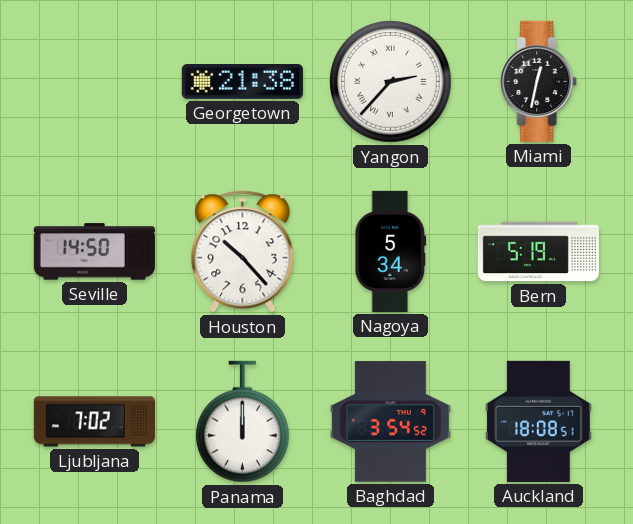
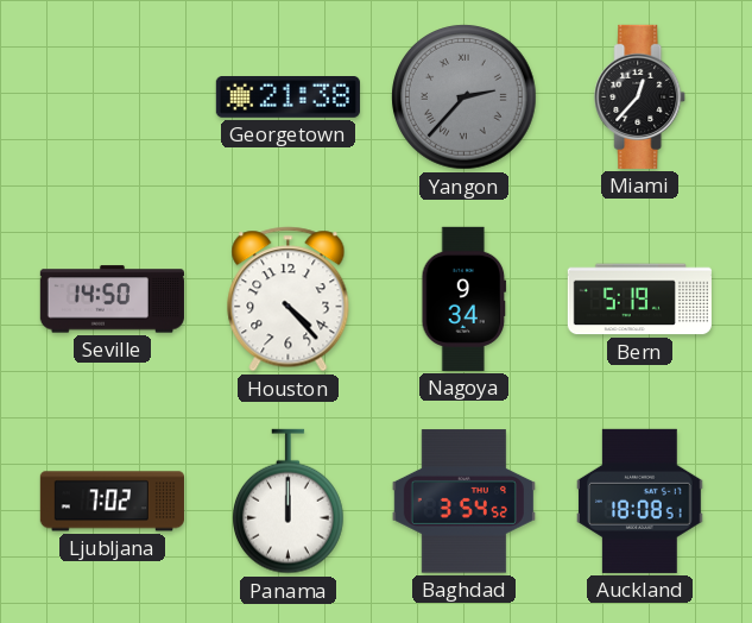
Yangon dial: white -> grey (465, 97)
Miami: 12:32 -> 12:37 (640, 96)
Houston: 10:23 -> 4:23 (289, 300)
Nagoya: 5:34 -> 9:34 (465, 298)
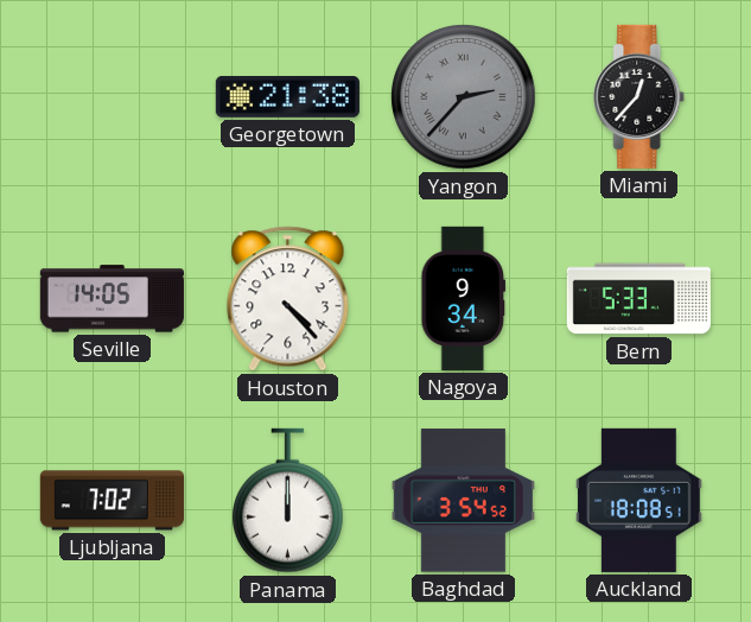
Seville: 14:50 -> 14:05 (112, 299)
Bern: 5:19 -> 5:33 (638, 299)
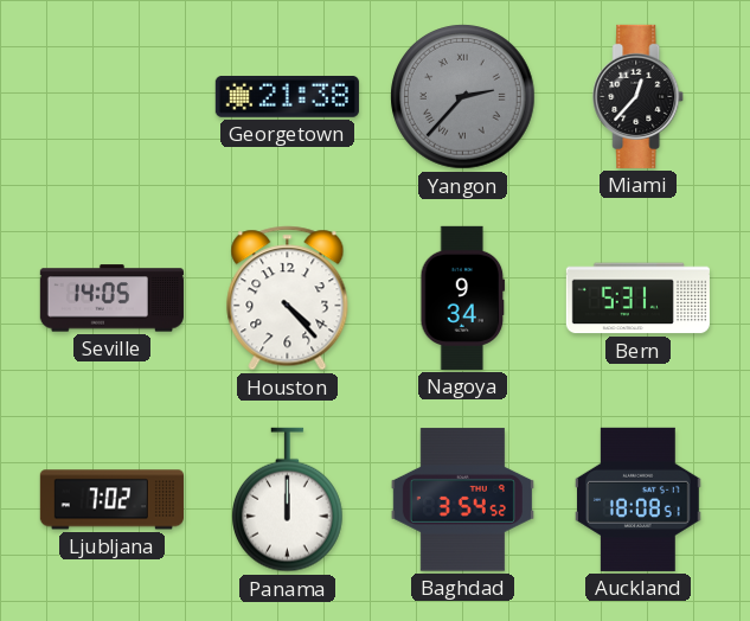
Bern: 5:33 -> 5:31 (637, 299)
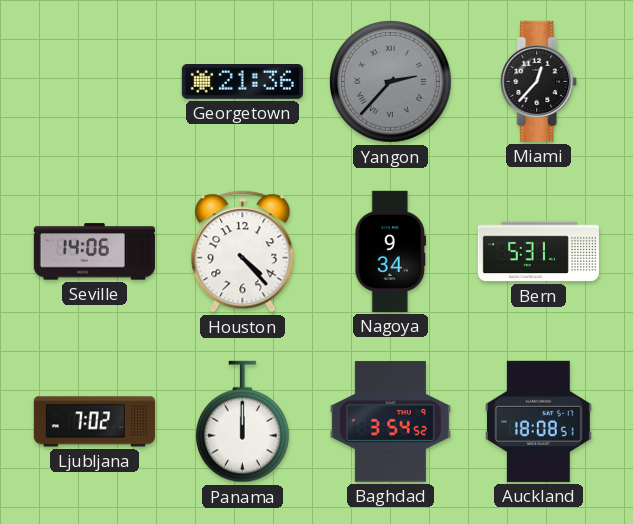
Georgetown: 21:38 -> 21:36 (242, 82)
Seville: 14:05 -> 14:06 (94, 252)
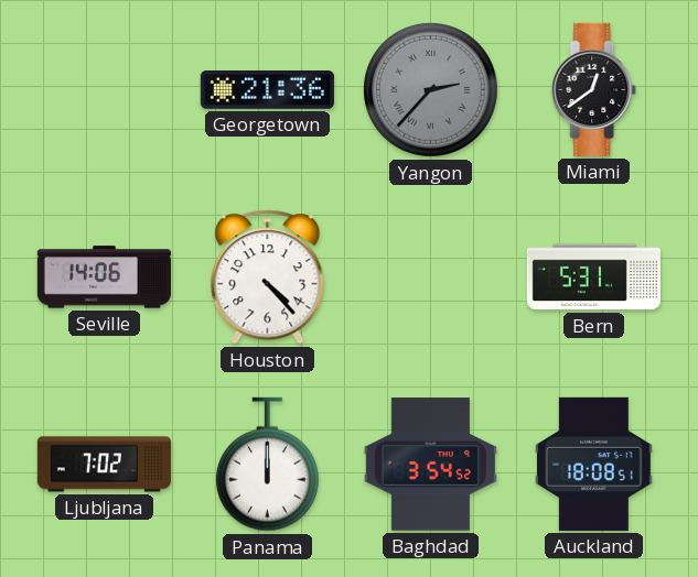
Miami: 12:37 -> 12:39 (594, 89)
Nagoya: 9:34 -> none (391, 251)
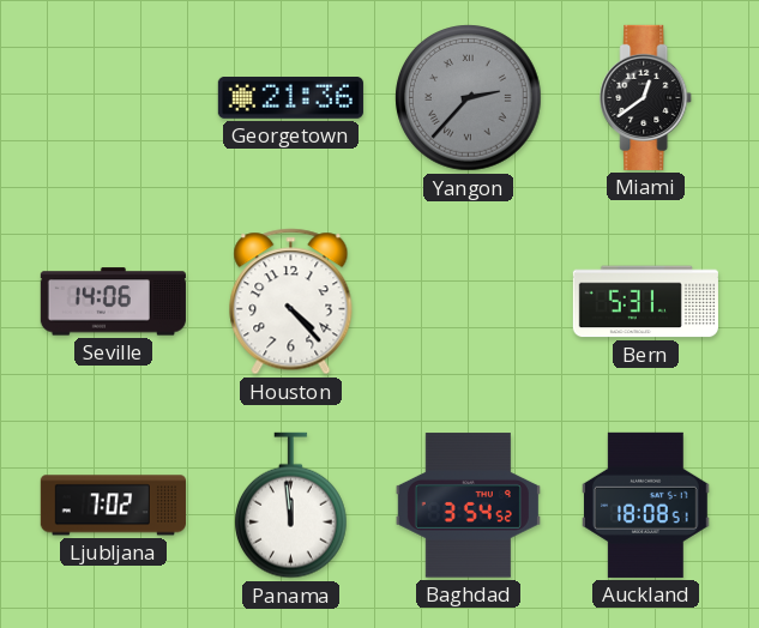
Panama: 12:00 -> 11:59 (291, 506)
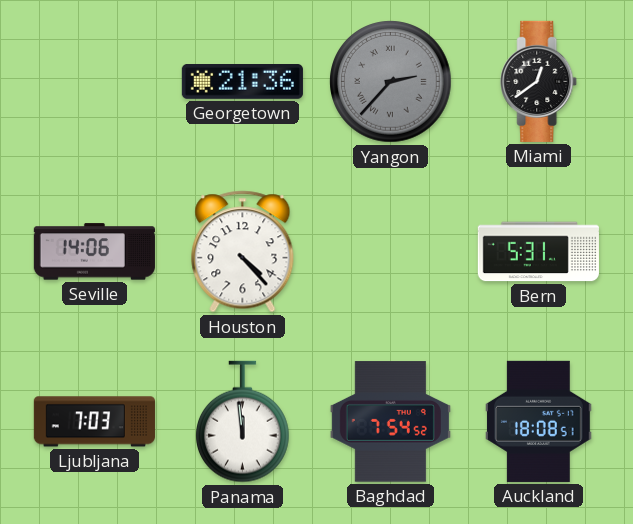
Ljubljana: 7:02 -> 7:03 (94, 422)
Baghdad: 3:54 -> 7:54 (390, 422)
